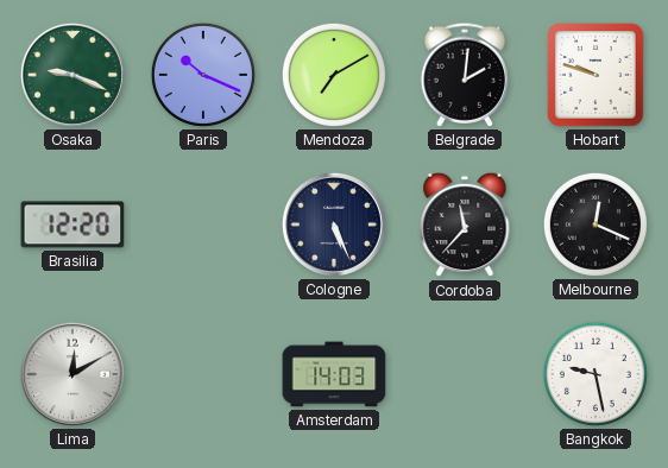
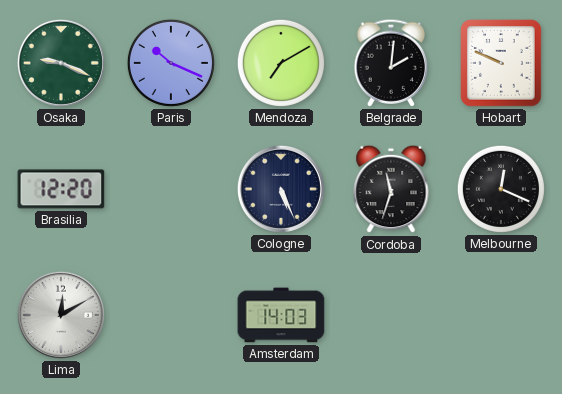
Hobart: 9:48 -> 9:49 (501, 63)
Cordoba: 11:37 -> 11:33 (391, 189)
Bangkok: 9:28 -> none (595, 374)
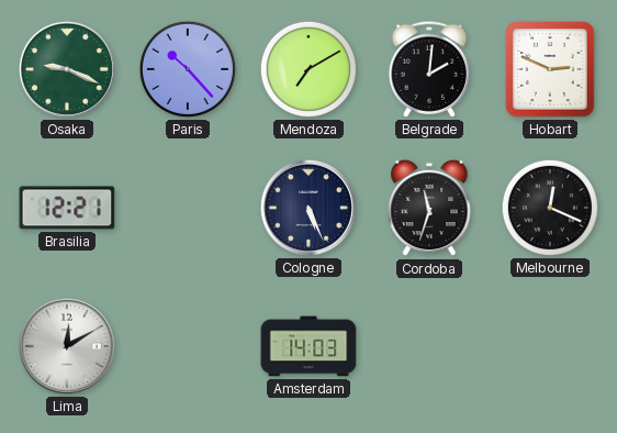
Paris: 10:19 -> 10:23 (188, 69)
Hobart: 9:49 -> 2:49 (550, 69)
Brasilia: 12:20 -> 12:21 (67, 208)
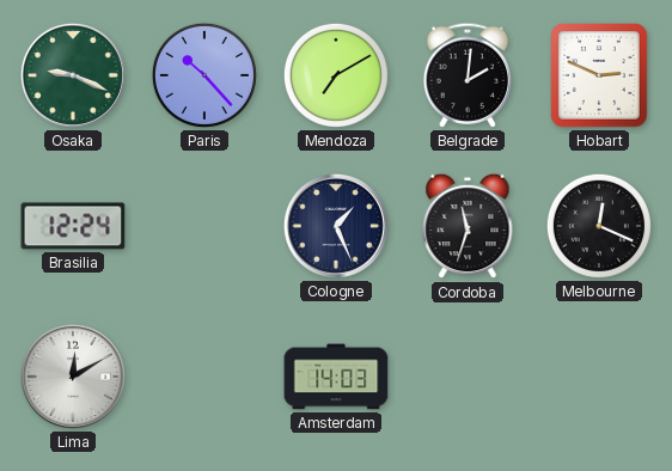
Brasilia: 12:21 -> 12:24 (73, 226)
Cologne: 5:26 -> 1:26 (336, 226)
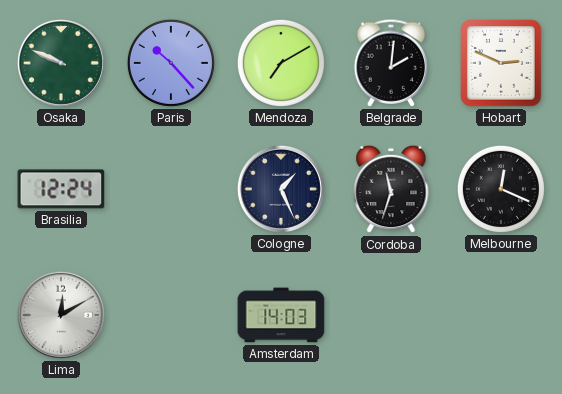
Osaka: 9:19 -> 9:49 (61, 63)
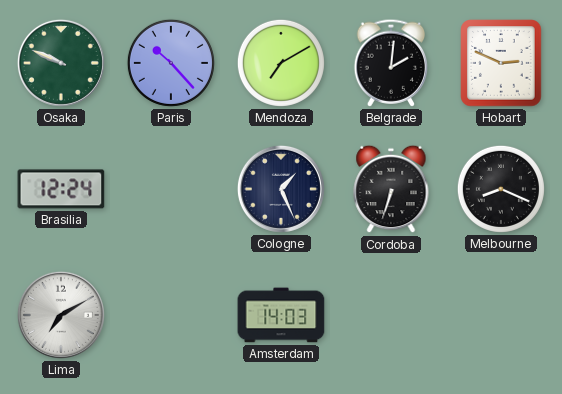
Cordoba: 11:33 -> 6:33 (391, 189)
Melbourne: 12:19 -> 8:19 (501, 189)
Lima: 12:10 -> 7:10 (61, 315)
